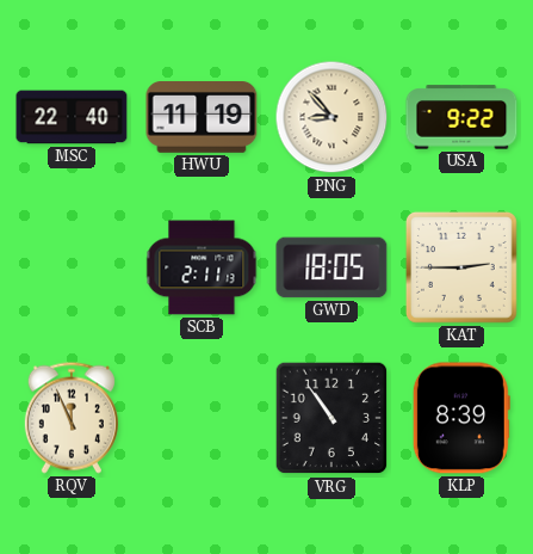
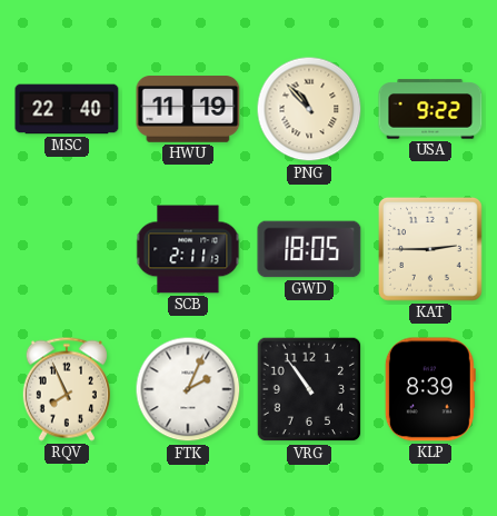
PNG: 8:53 -> 10:53 (309, 109)
RQV: 11:56 -> 7:56 (67, 389)
FTK: none -> 2:04 (188, 389)
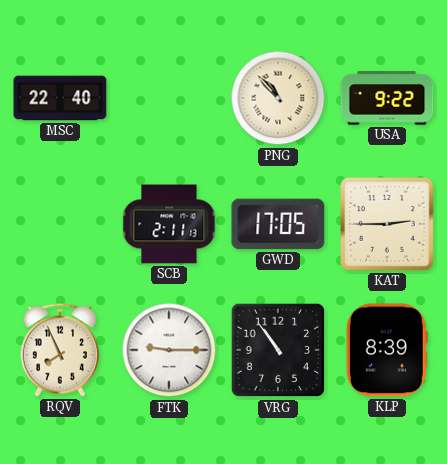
HWU: 11:19 -> none (188, 110)
GWD: 18:05 -> 17:05 (278, 224)
FTK: 2:04 -> 9:15 (169, 350)
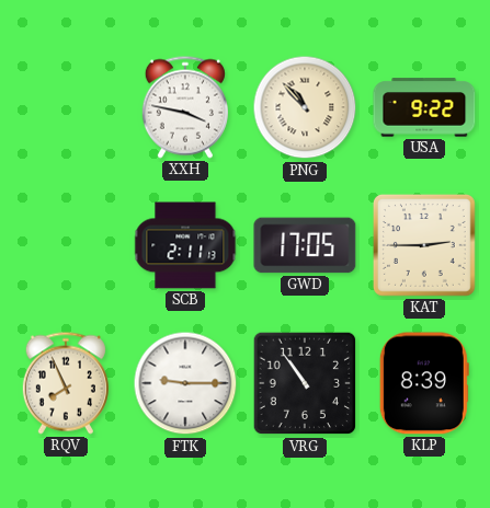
MSC: 22:40 -> none (60, 98)
XXH: none -> 3:47 (185, 107)
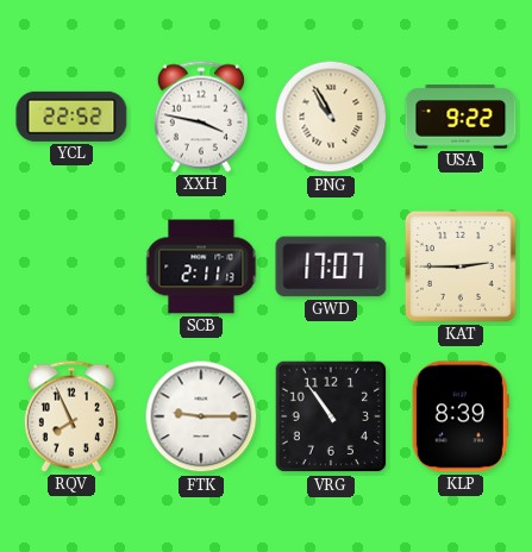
YCL: none -> 22:52 (71, 117)
PNG: 10:53 -> 10:55 (331, 117)
GWD: 17:05 -> 17:07 (331, 266)
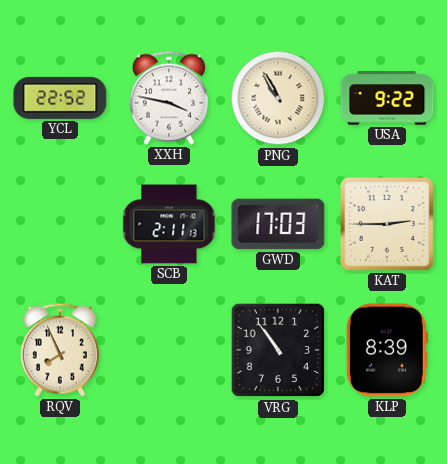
GWD: 17:07 -> 17:03 (278, 224)
FTK: 9:15 -> none (201, 416)
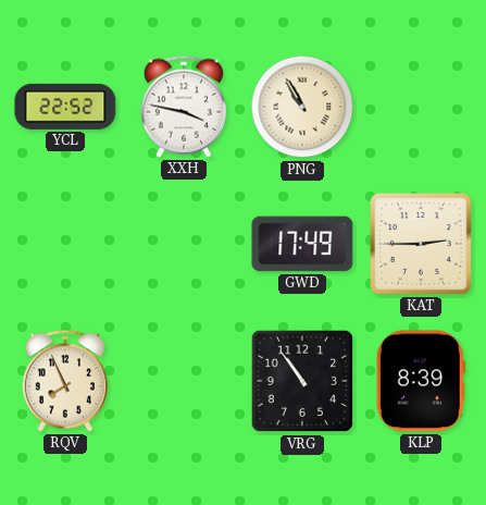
USA: 9:22 -> none (387, 98)
SCB: 2:11 -> none (169, 224)
GWD: 17:03 -> 17:49 (302, 244)
